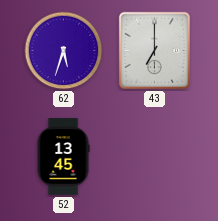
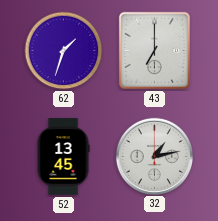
62: 5:33 -> 1:33 (64, 51)
32: none -> 1:13 (154, 156)
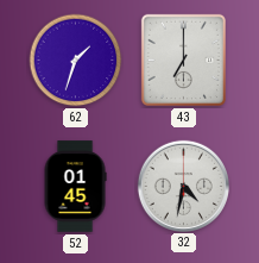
52: 13:45 -> 01:45 (75, 187)
32: 1:13 -> 4:32 (183, 186)
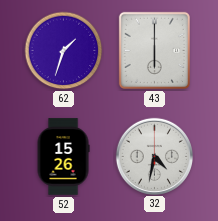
43: 7:00 -> 6:00 (154, 50)
52: 01:45 -> 15:26 (63, 157)
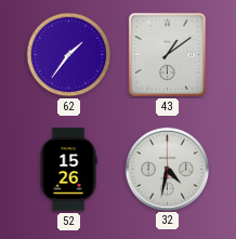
62: 1:33 -> 1:36 (69, 55)
43: 6:00 -> 1:09 (167, 54)
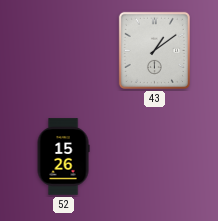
62: 1:36 -> none (69, 55)
32: 4:32 -> none (167, 169)
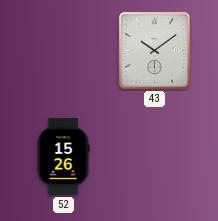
43: 1:09 -> 10:09 (154, 50)
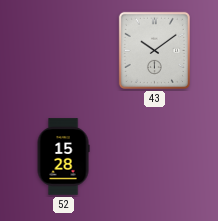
52: 15:26 -> 15:28 (63, 157)
